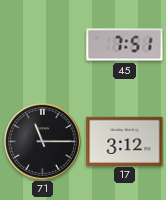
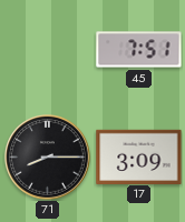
71: 11:15 -> 8:15 (48, 158)
17: 3:12 -> 3:09 (139, 157)
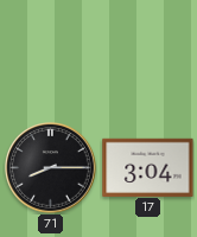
45: 7:51 -> none (139, 50)
17: 3:09 -> 3:04 (148, 167)
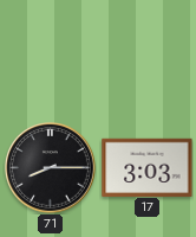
17: 3:04 -> 3:03 (148, 167)
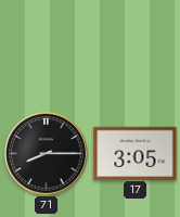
17: 3:03 -> 3:05 (136, 153)
